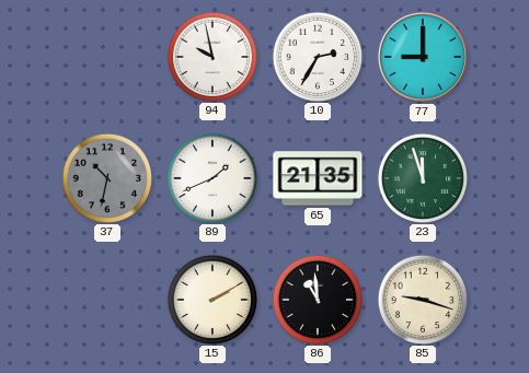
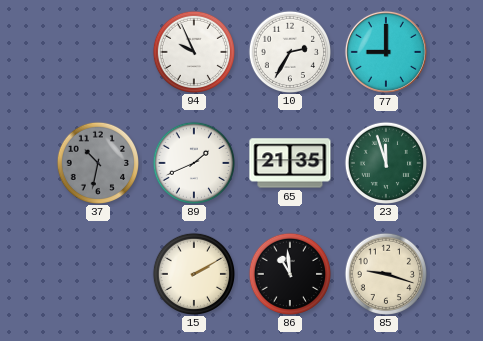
94: 9:58 -> 9:56 (193, 51)
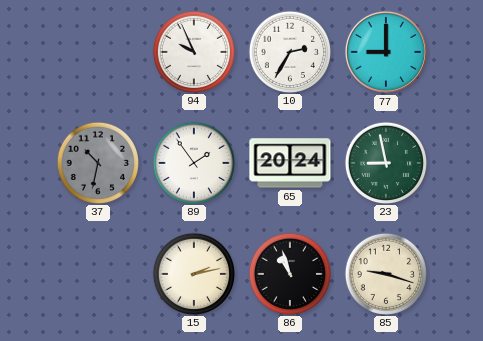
89: 1:41 -> 1:54 (193, 162)
65: 21:35 -> 20:24 (290, 163)
23: 11:57 -> 8:58 (385, 162)
15: 2:10 -> 2:13 (193, 273)
86: 10:59 -> 10:57 (289, 273)
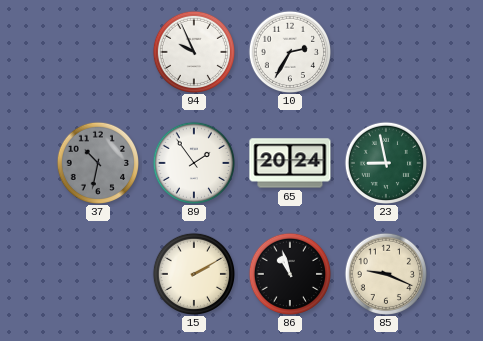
77: 9:00 -> none (386, 52)
15: 2:13 -> 2:10 (193, 273)
85: 9:18 -> 9:19 (385, 273)
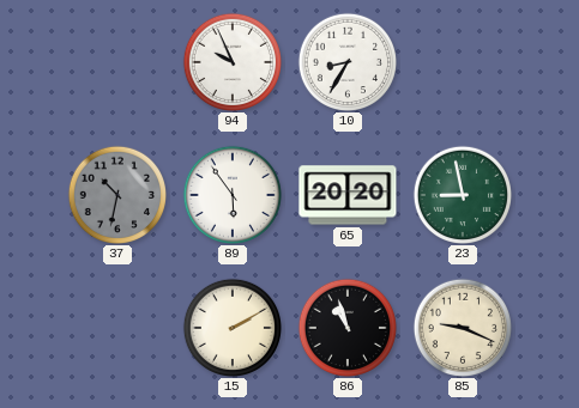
10: 2:35 -> 8:35 (346, 61)
89: 1:54 -> 5:54 (231, 194)
65: 20:24 -> 20:20 (348, 195)
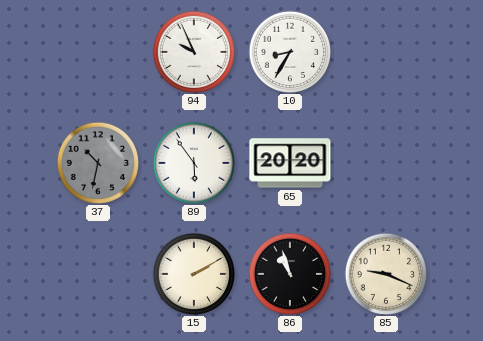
23: 8:58 -> none (462, 194)
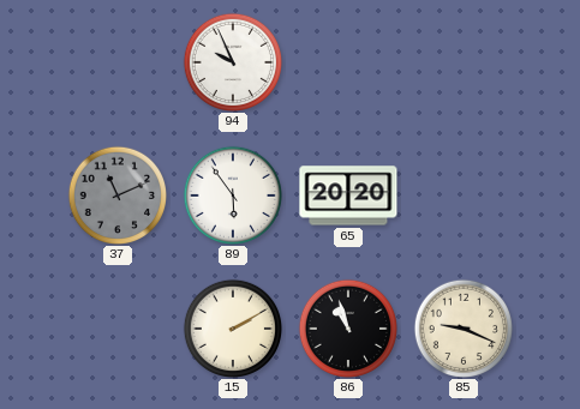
10: 8:35 -> none (289, 51)
37: 10:32 -> 11:11 (116, 194)
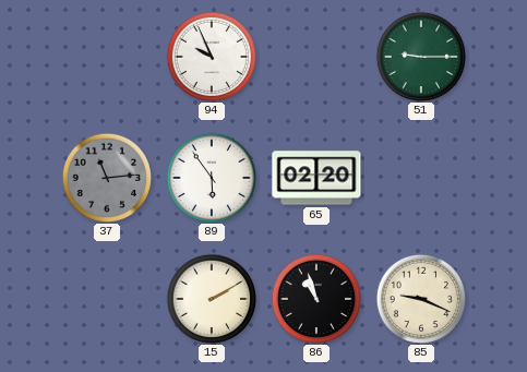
51: none -> 9:15 (420, 56)
37: 11:11 -> 11:14 (106, 177)
65: 20:20 -> 02:20 (316, 178)
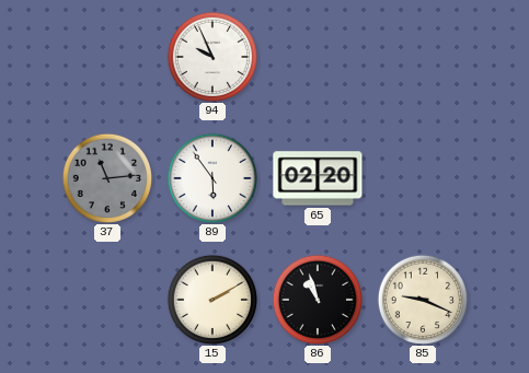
51: 9:15 -> none (420, 56)
